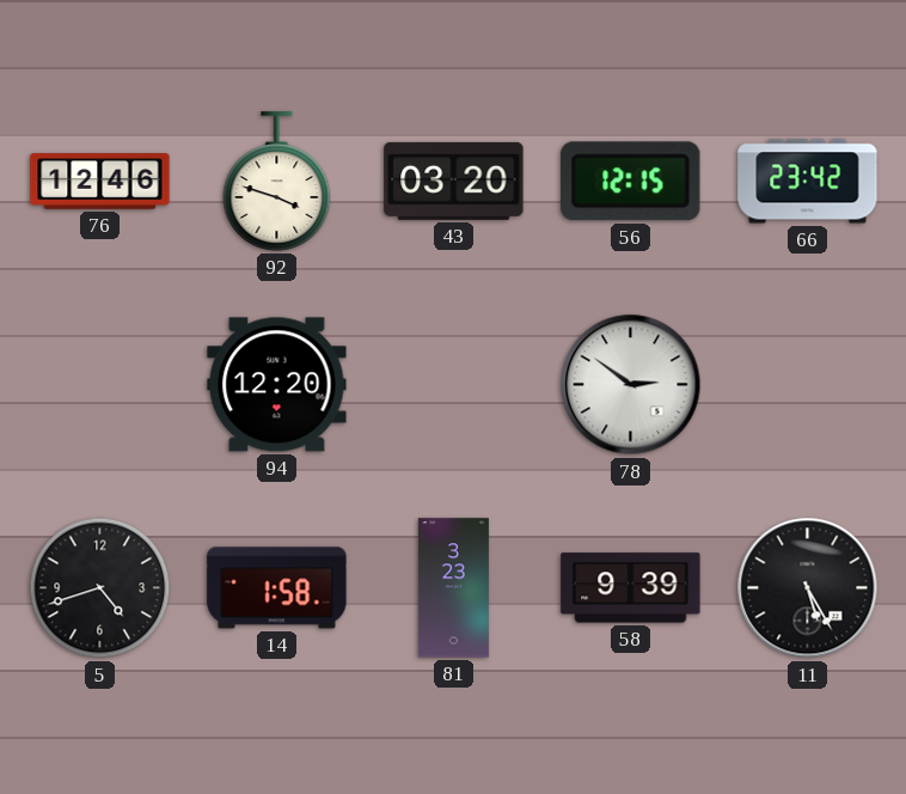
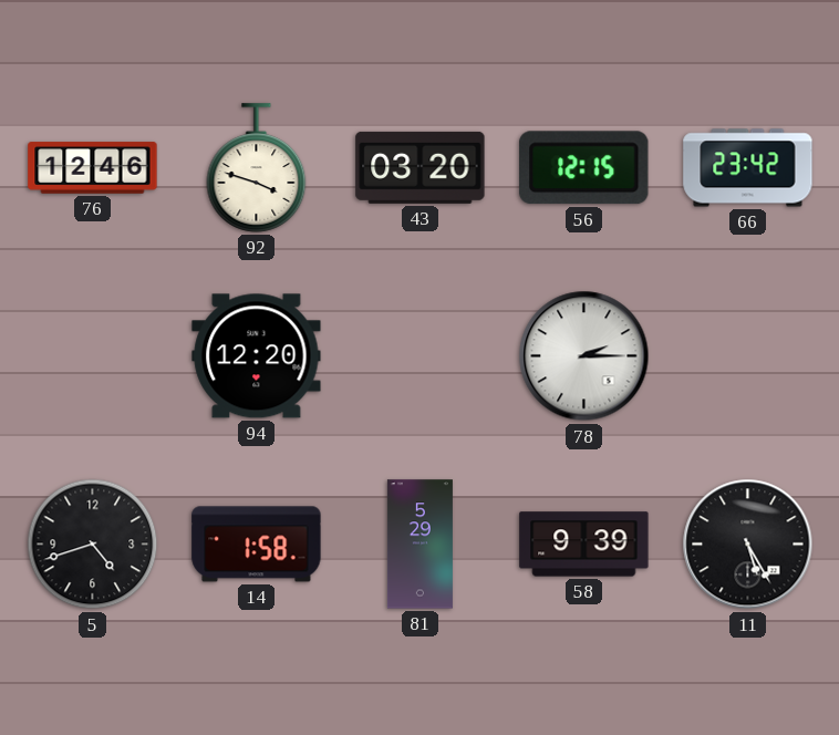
78: 2:51 -> 2:15 (584, 356)
81: 3:23 -> 5:29 (419, 545)
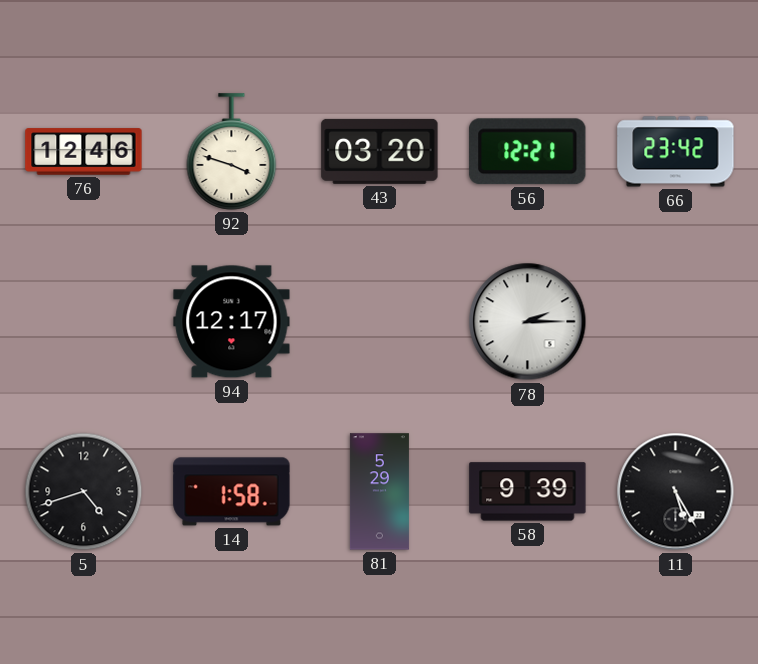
56: 12:15 -> 12:21 (528, 152)
94: 12:20 -> 12:17 (232, 322)
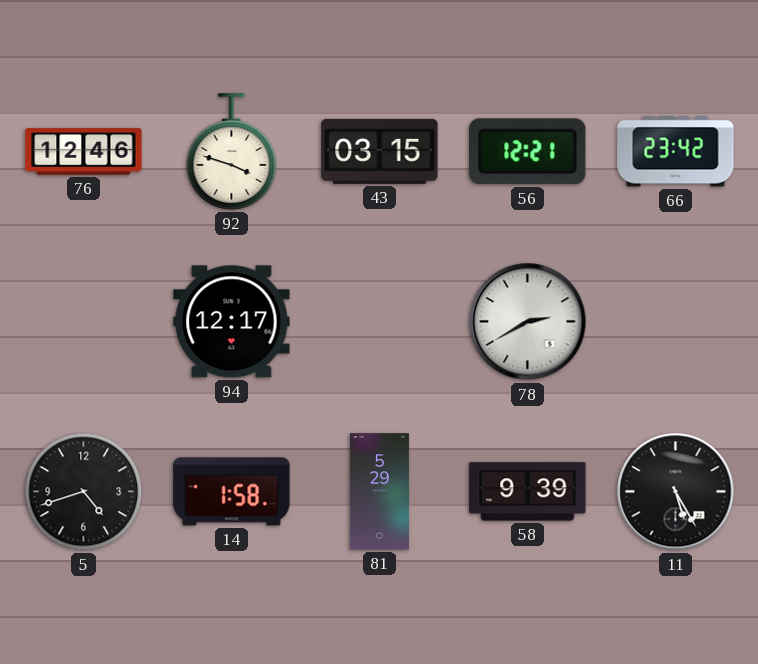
43: 03:20 -> 03:15 (380, 151)
78: 2:15 -> 2:40 (528, 322)
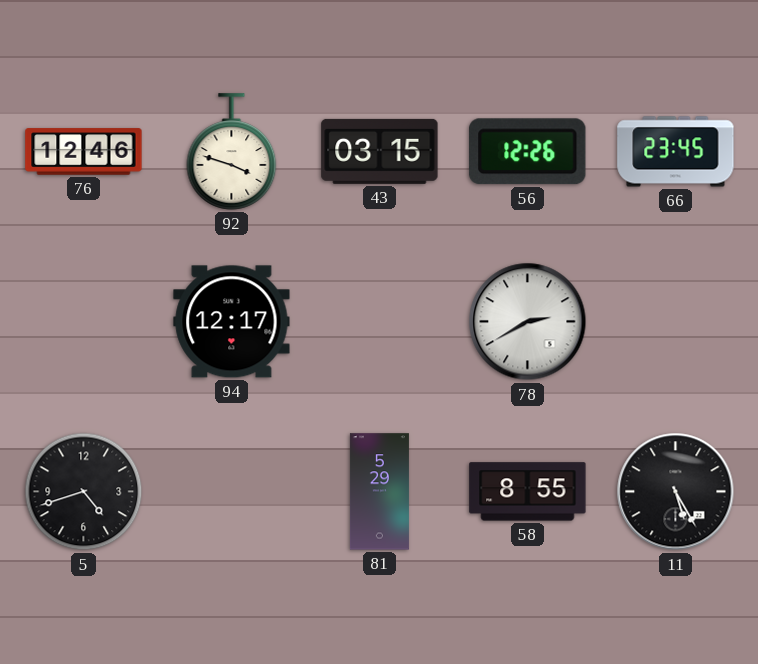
56: 12:21 -> 12:26 (528, 152)
66: 23:42 -> 23:45 (676, 152)
14: 1:58 -> none (232, 492)
58: 9:39 -> 8:55 (528, 492)
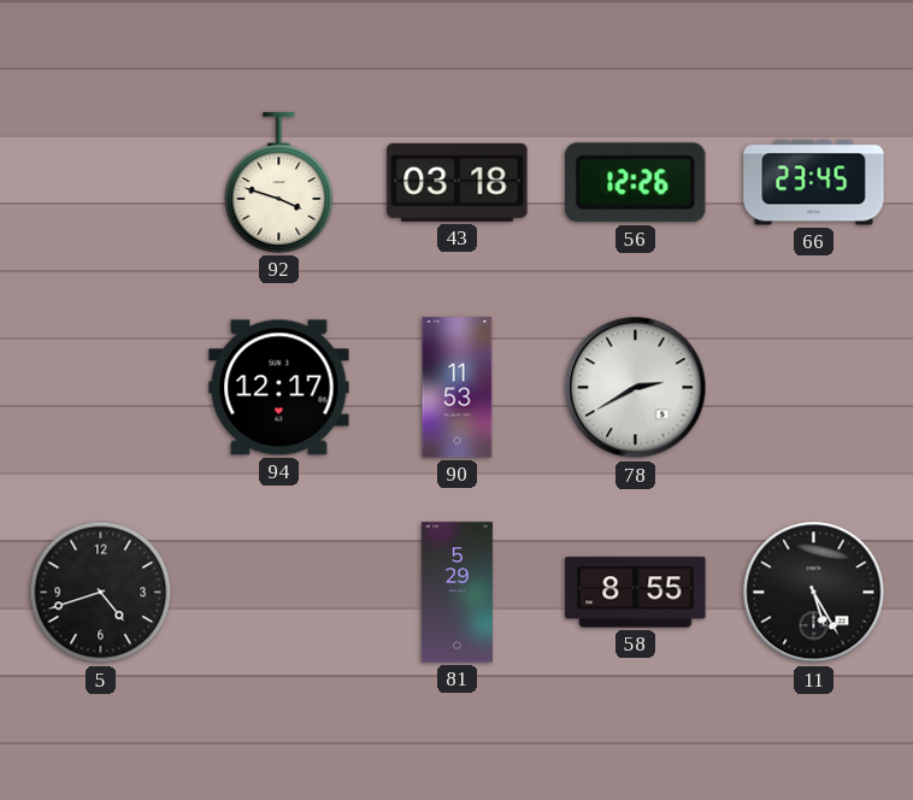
76: 12:46 -> none (84, 152)
43: 03:15 -> 03:18 (458, 182)
90: none -> 11:53 (458, 388)
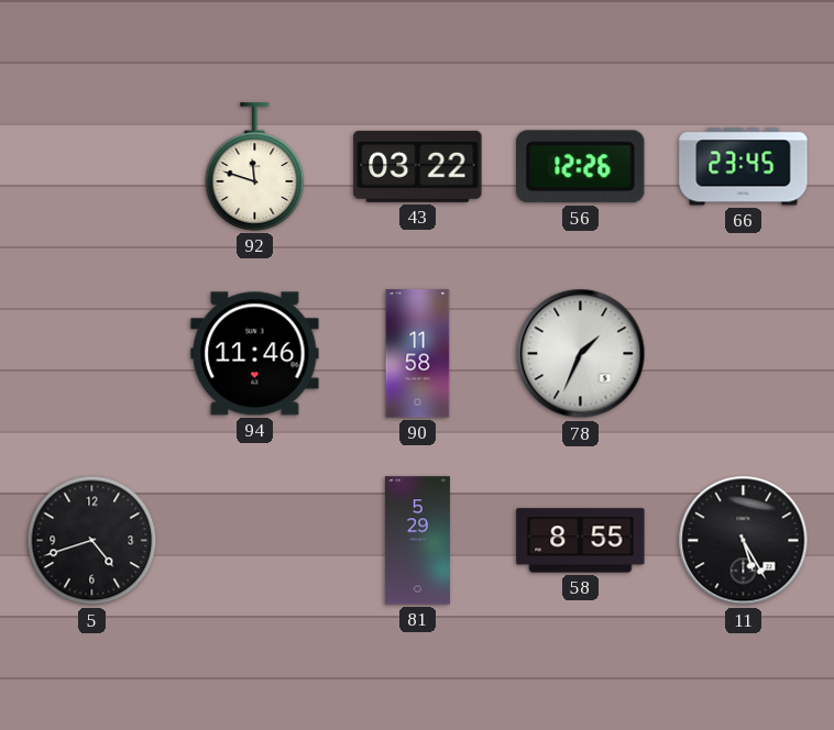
92: 3:48 -> 11:48 (255, 167)
43: 03:18 -> 03:22 (418, 166)
94: 12:17 -> 11:46 (255, 354)
90: 11:53 -> 11:58 (418, 354)
78: 2:40 -> 1:34 (581, 354)
